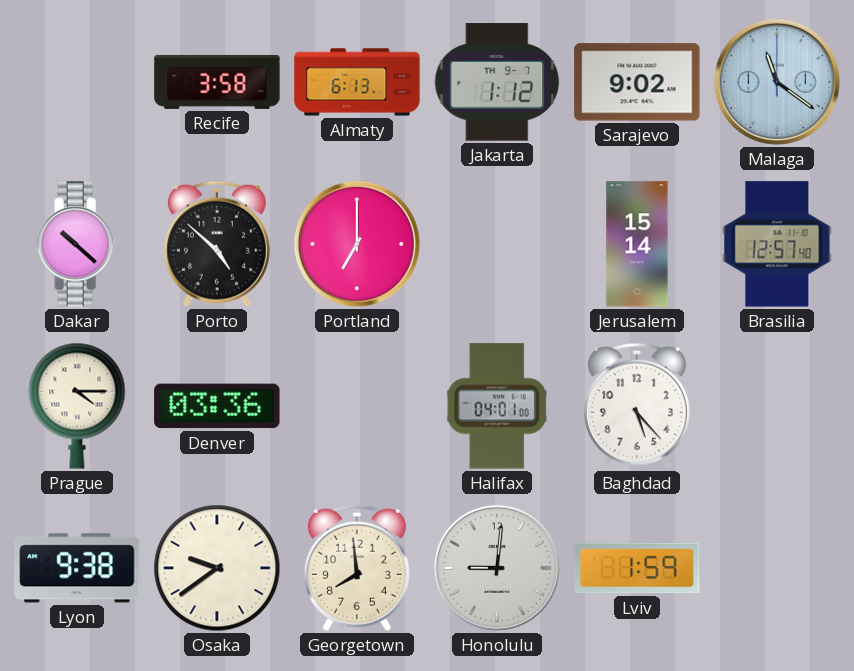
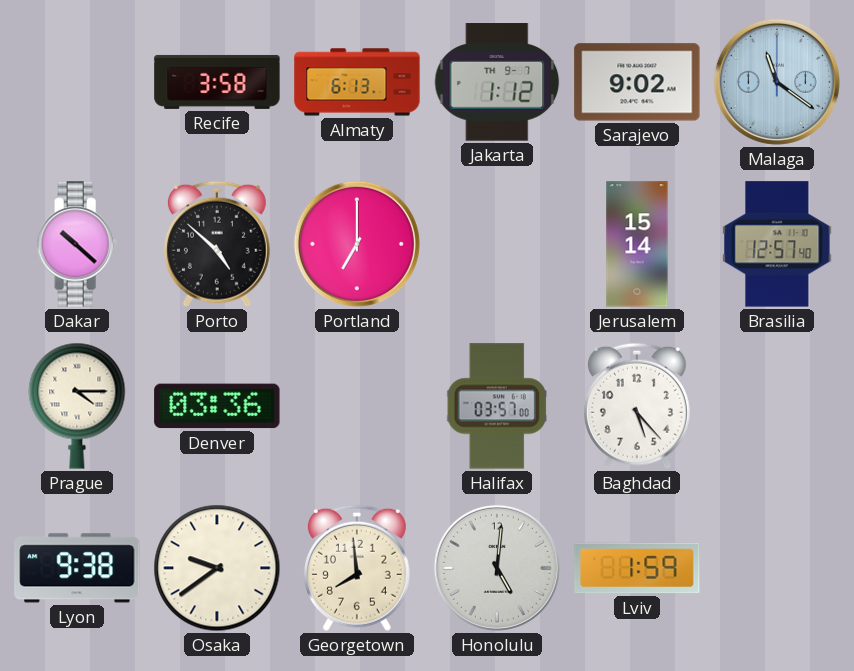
Halifax: 04:01 -> 03:57 (497, 406)
Honolulu: 9:01 -> 5:01 (497, 568)
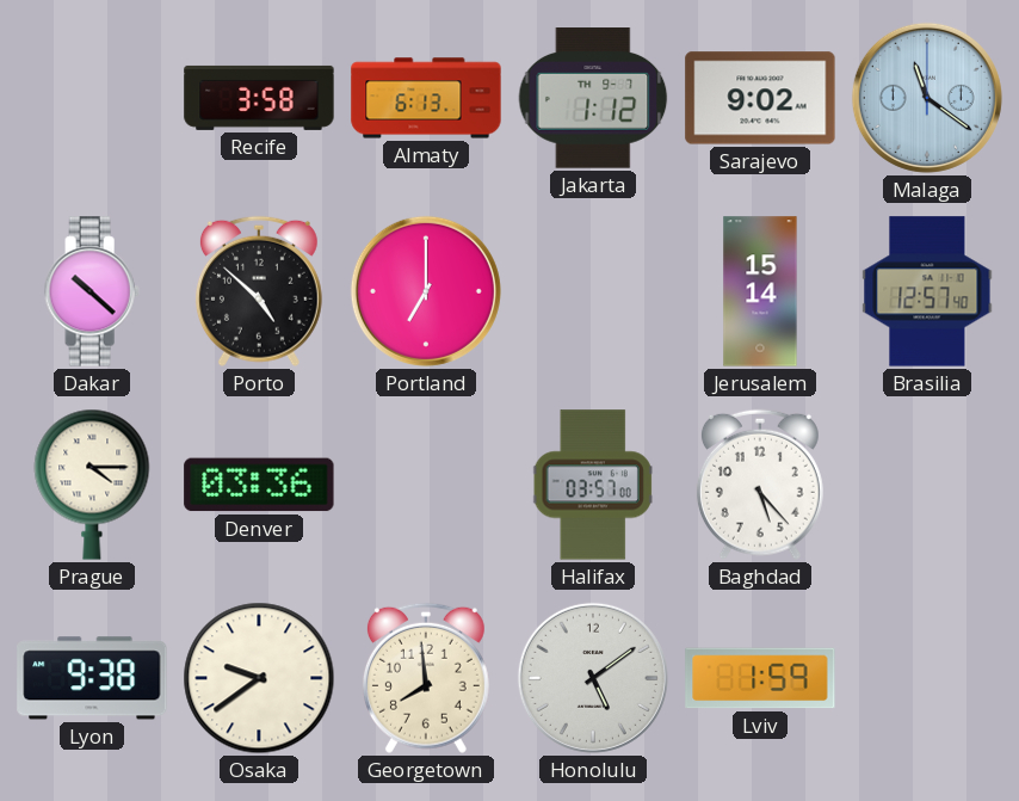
Honolulu: 5:01 -> 5:09 (593, 678)
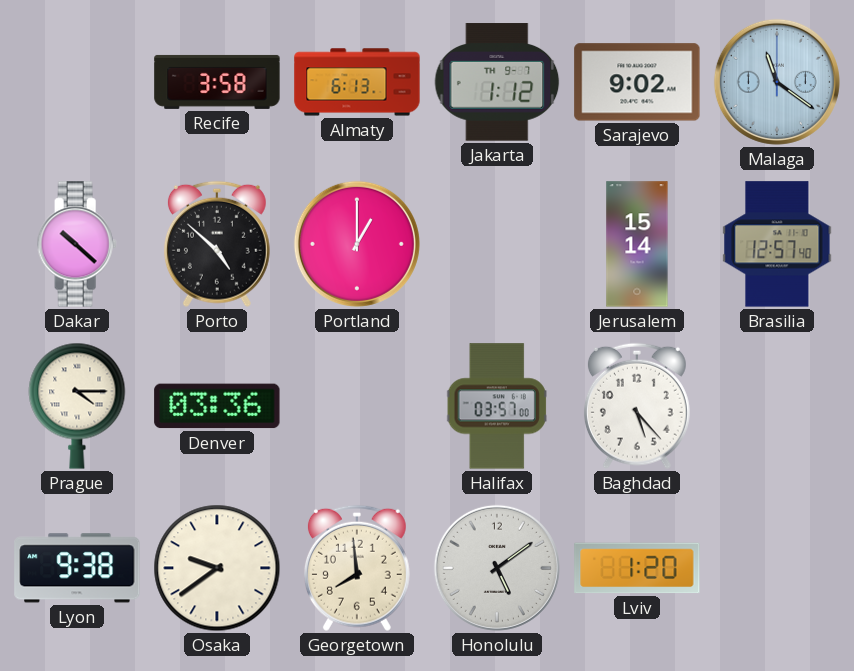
Portland: 7:00 -> 1:00 (357, 244)
Lviv: 1:59 -> 1:20 (637, 568)
